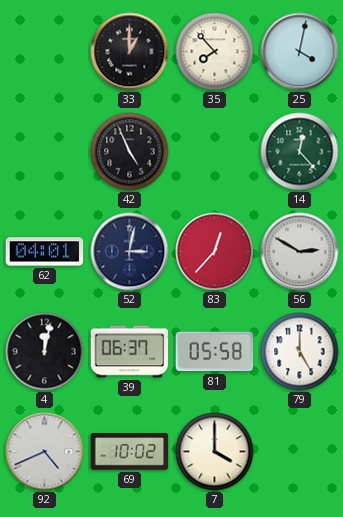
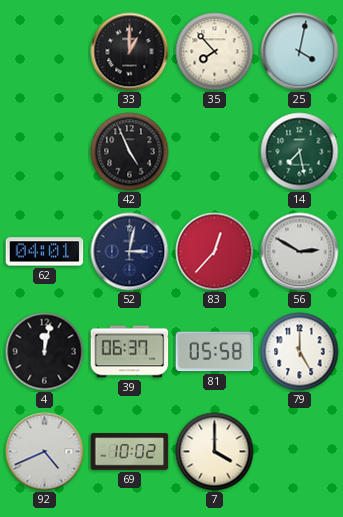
14: 12:23 -> 7:28 (300, 152)
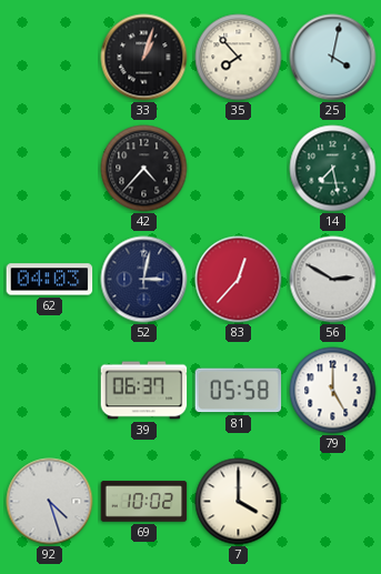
33: 1:00 -> 1:03 (144, 58)
42: 4:56 -> 4:37 (144, 169)
62: 04:01 -> 04:03 (50, 280)
4: 12:02 -> none (45, 352)
92: 4:41 -> 4:27 (50, 502)
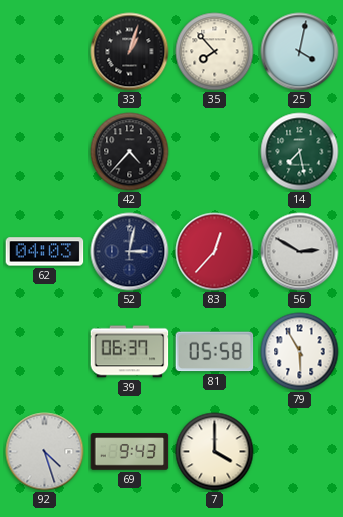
79: 5:00 -> 5:55 (300, 352)
69: 10:02 -> 9:43 (130, 452)
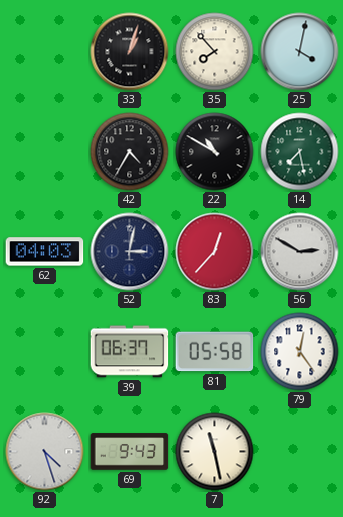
42: 4:37 -> 4:35 (130, 152)
22: none -> 10:50 (215, 152)
79: 5:55 -> 12:24 (300, 352)
7: 4:00 -> 11:28 (215, 452)
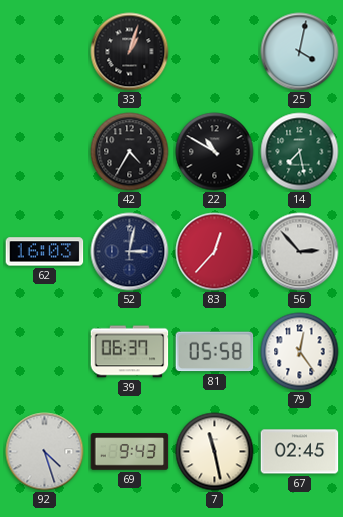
35: 7:53 -> none (215, 52)
62: 04:03 -> 16:03 (45, 252)
56: 2:50 -> 2:53 (300, 252)
67: none -> 02:45 (300, 452)
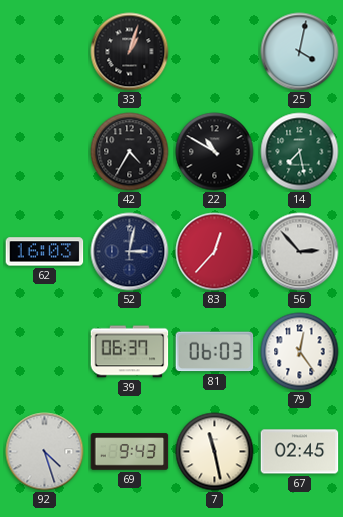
81: 05:58 -> 06:03 (215, 352)
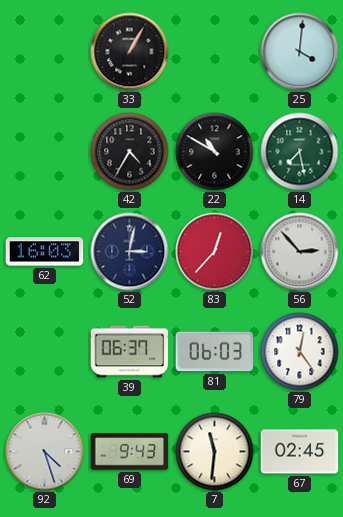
33: 1:03 -> 1:05 (130, 52)
25: 4:02 -> 4:01 (300, 52)
7: 11:28 -> 11:31 (215, 452)
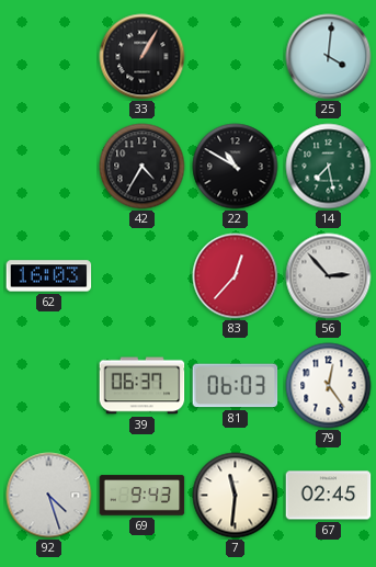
52: 3:02 -> none (130, 252)
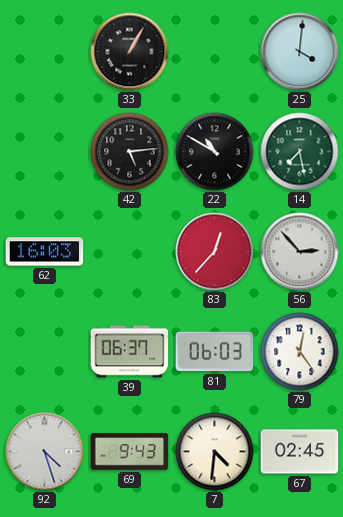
42: 4:35 -> 5:14 (130, 152)
7: 11:31 -> 4:31 (215, 452)
